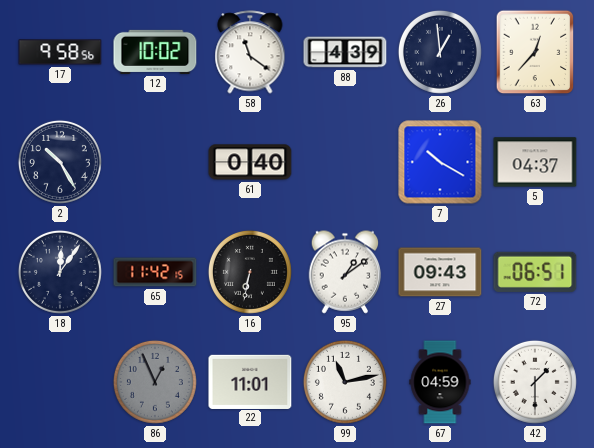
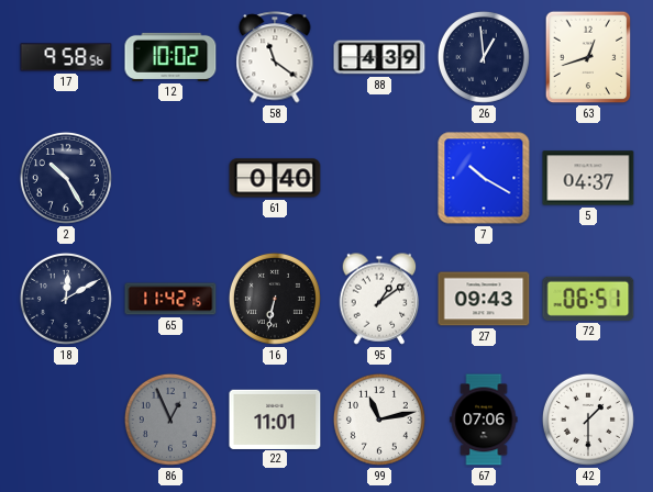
63: 12:37 -> 12:42 (588, 57)
18: 12:06 -> 12:10 (66, 299)
67: 04:59 -> 07:06 (484, 420)
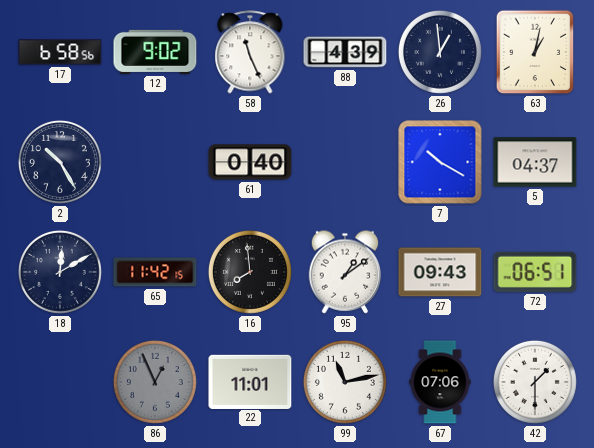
17: 9:58 -> 6:58 (60, 52)
12: 10:02 -> 9:02 (155, 52)
58: 11:21 -> 11:26 (250, 52)
63: 12:42 -> 1:02 (535, 52)
16: 6:32 -> 7:59 (250, 272)
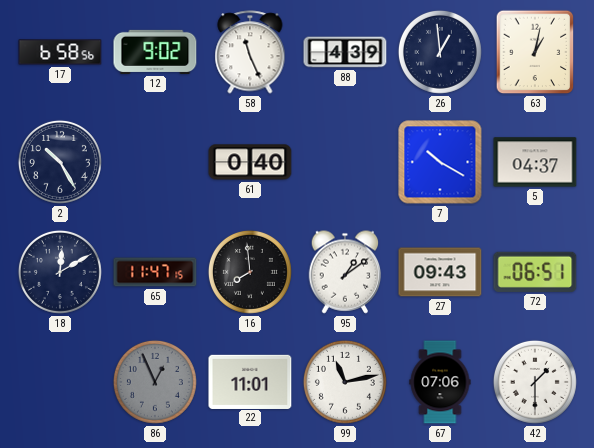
65: 11:42 -> 11:47 (155, 272)
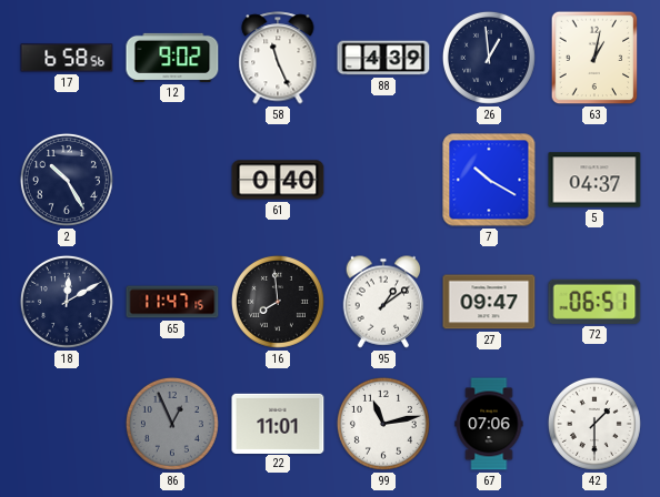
27: 09:43 -> 09:47 (489, 302)
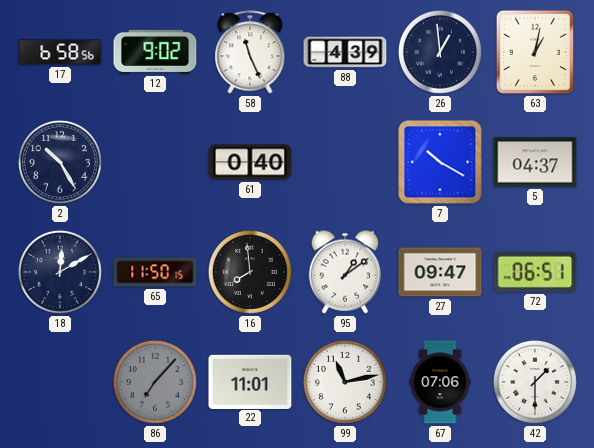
65: 11:47 -> 11:50 (155, 272)
86: 12:56 -> 7:07 (155, 382)
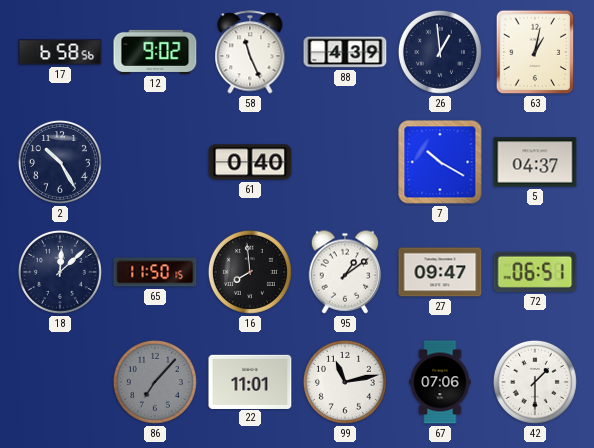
18: 12:10 -> 12:08 (60, 272)
